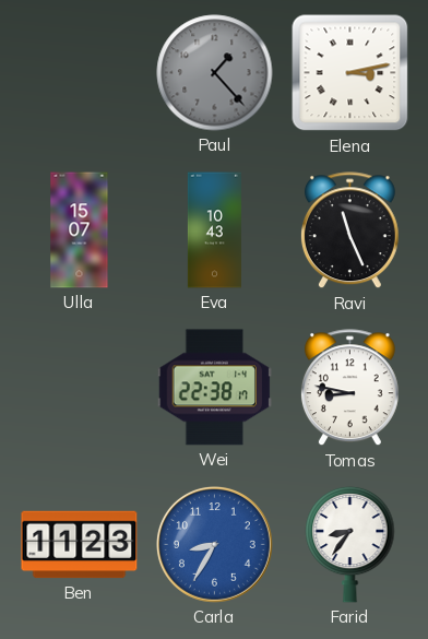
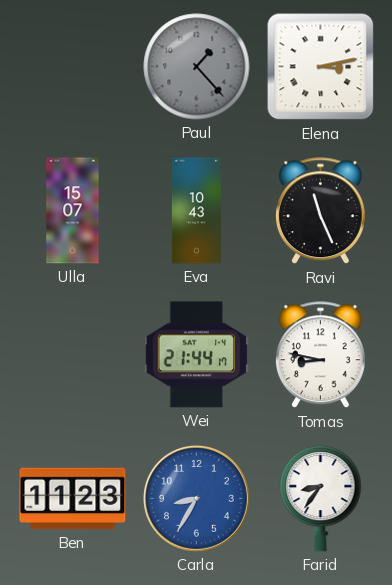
Wei: 22:38 -> 21:44 (196, 355)
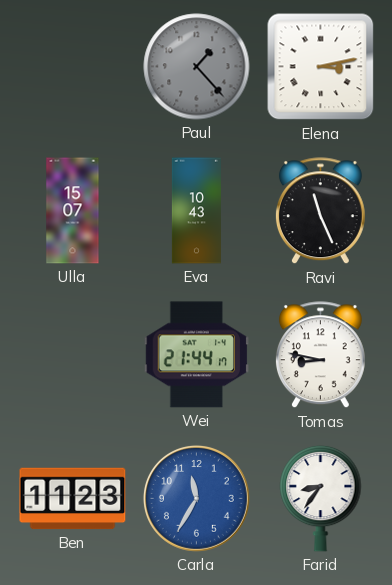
Carla: 8:35 -> 11:35 (196, 498)
